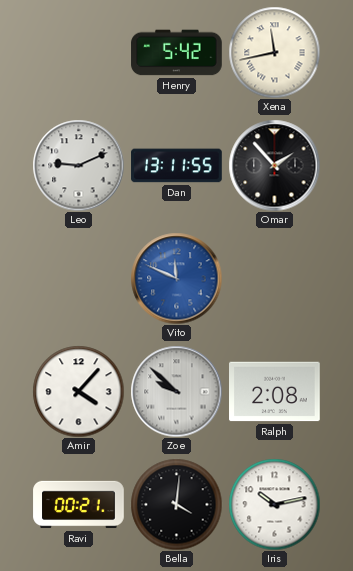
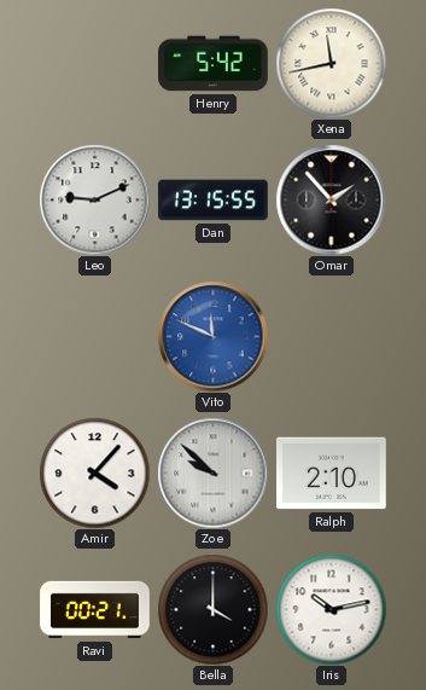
Dan: 13:11 -> 13:15 (214, 201)
Ralph: 2:08 -> 2:10 (332, 474)
Bella: 4:01 -> 4:00 (212, 609)
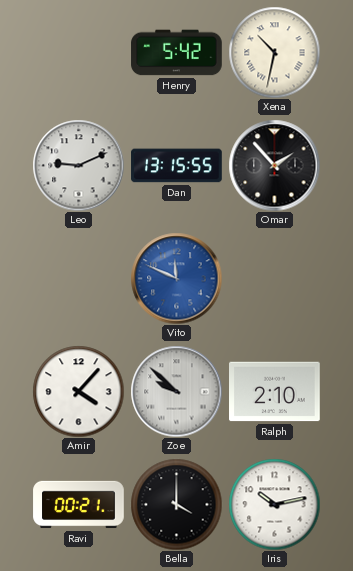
Xena: 11:43 -> 10:32 (274, 52)
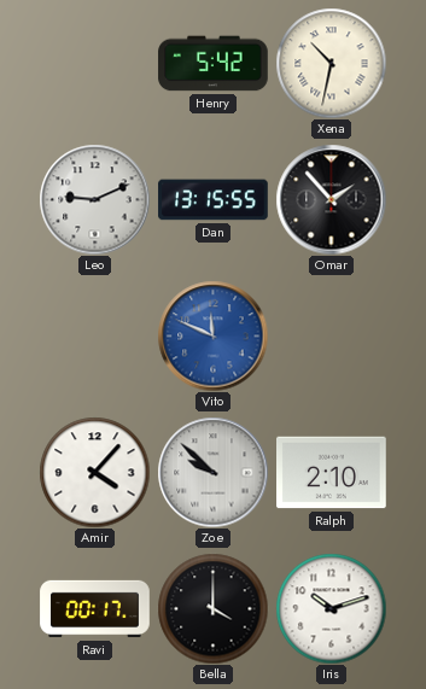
Ravi: 00:21 -> 00:17 (95, 609)
Iris: 10:13 -> 10:12 (331, 608)
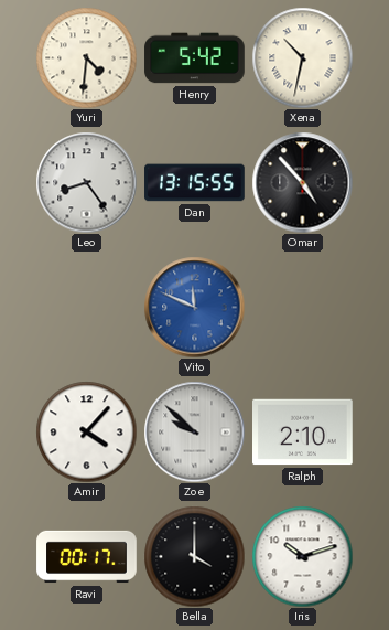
Yuri: none -> 4:31 (86, 57)
Leo: 9:11 -> 8:24 (86, 182)
Omar: 1:53 -> 4:53 (302, 182)
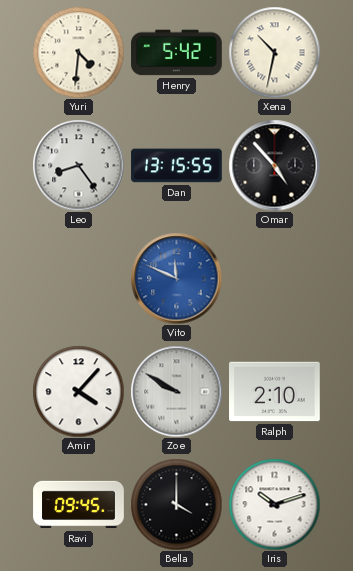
Zoe: 9:52 -> 9:50 (176, 391)
Ravi: 00:17 -> 09:45 (79, 505)
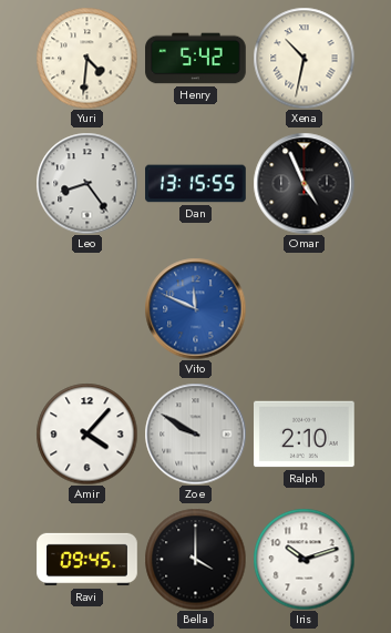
Omar: 4:53 -> 4:56 (303, 183)
